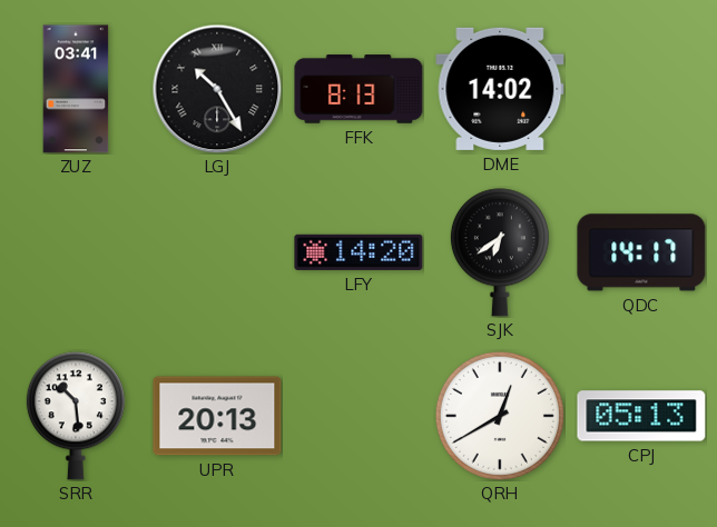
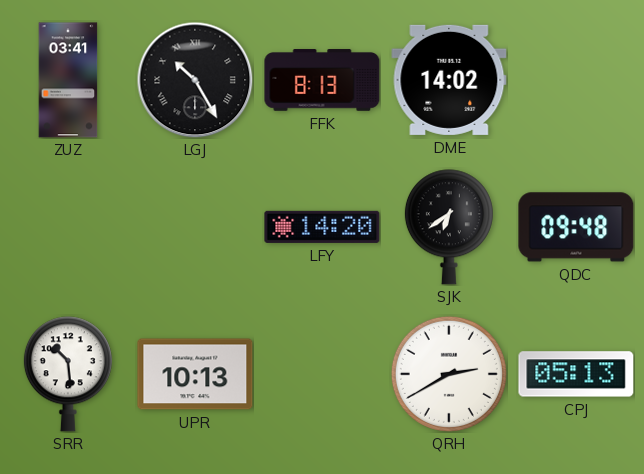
QDC: 14:17 -> 09:48 (576, 227)
UPR: 20:13 -> 10:13 (195, 374)
QRH: 12:40 -> 2:40 (449, 374)
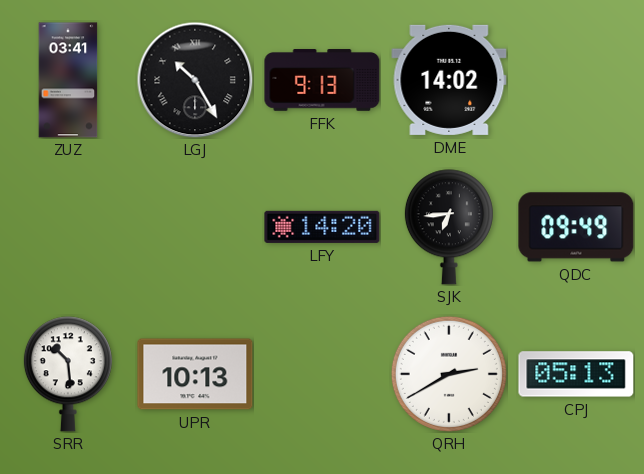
FFK: 8:13 -> 9:13 (322, 80)
SJK: 6:39 -> 6:44 (449, 227)
QDC: 09:48 -> 09:49 (576, 227)
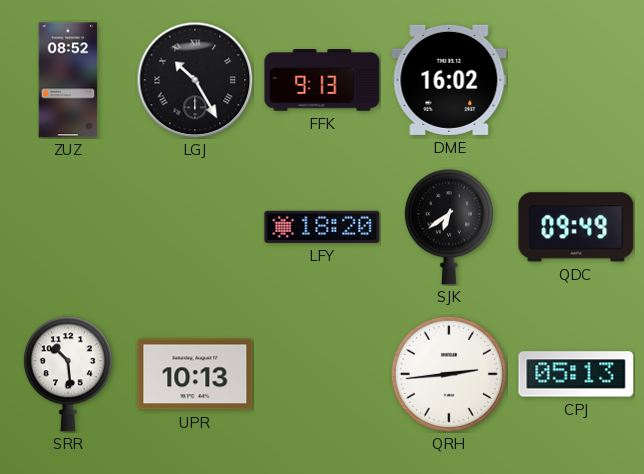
ZUZ: 03:41 -> 08:52 (68, 80)
DME: 14:02 -> 16:02 (449, 80)
LFY: 14:20 -> 18:20 (322, 227)
SJK: 6:44 -> 6:39 (449, 227)
QRH: 2:40 -> 2:44 (449, 374)
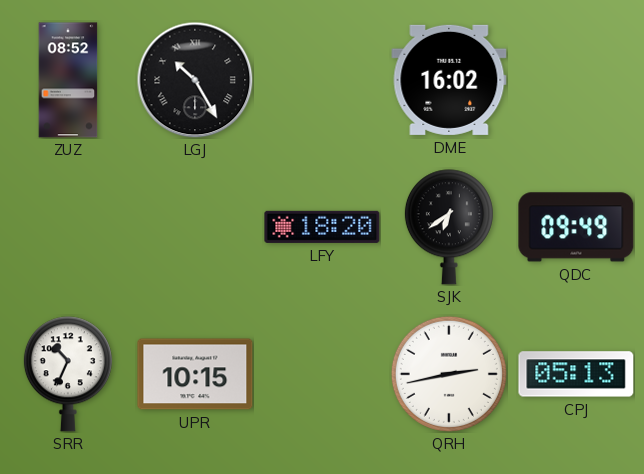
FFK: 9:13 -> none (322, 80)
SRR: 10:29 -> 10:34 (68, 374)
UPR: 10:13 -> 10:15 (195, 374)
QRH: 2:44 -> 2:43 (449, 374)
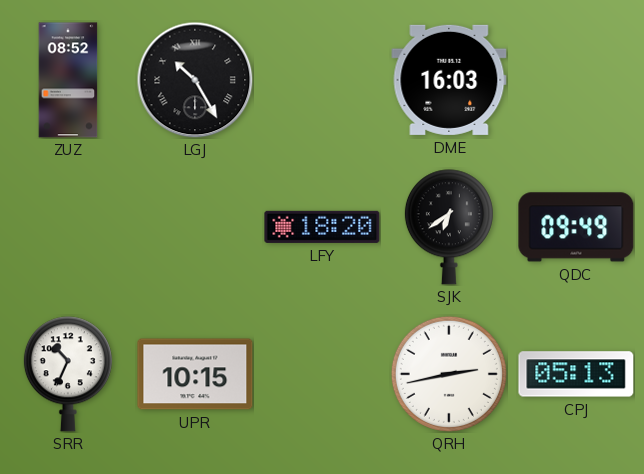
DME: 16:02 -> 16:03 (449, 80)
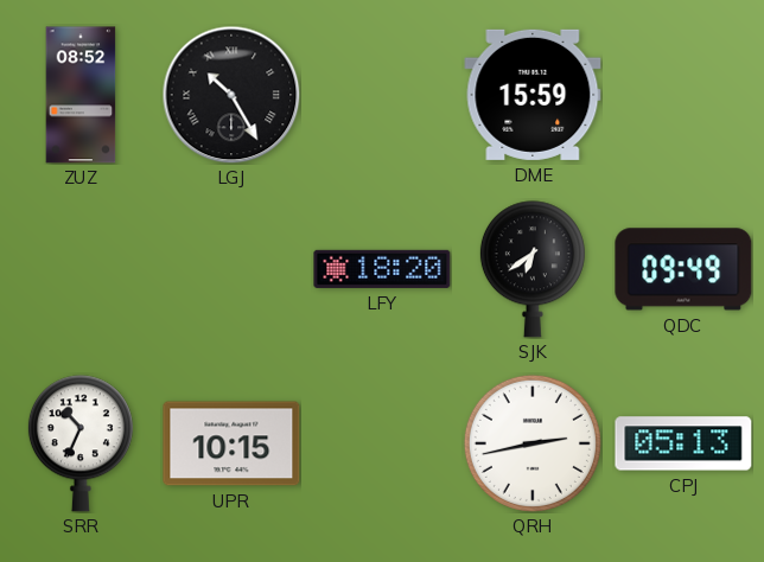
DME: 16:03 -> 15:59 (533, 95)
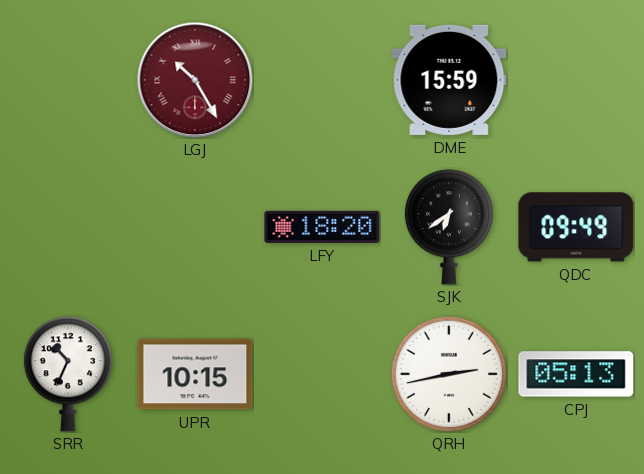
ZUZ: 08:52 -> none (81, 95)
LGJ dial: black -> burgundy (195, 80)
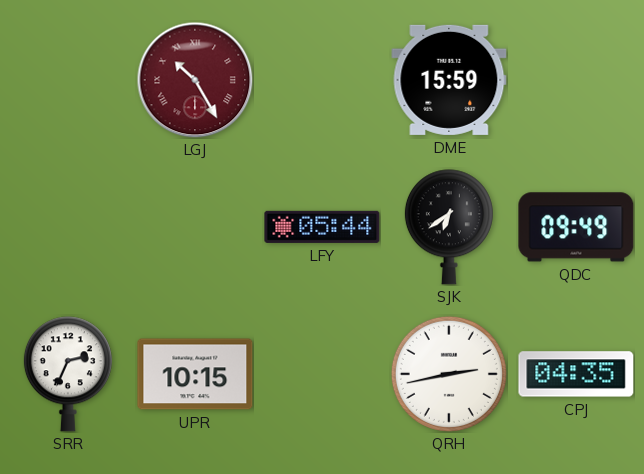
LFY: 18:20 -> 05:44 (322, 227)
SRR: 10:34 -> 2:34 (68, 374)
CPJ: 05:13 -> 04:35 (576, 374)
